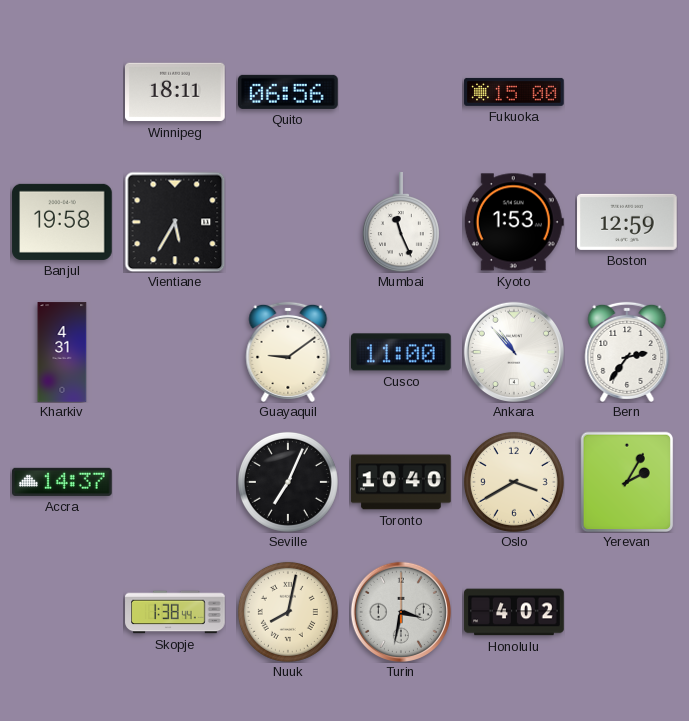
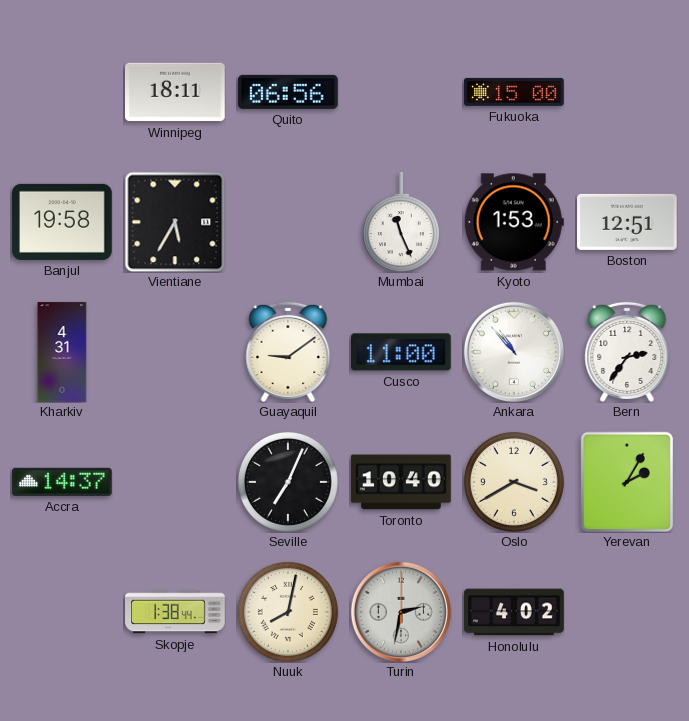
Boston: 12:59 -> 12:51 (627, 222)
Turin: 3:32 -> 2:32 (401, 612)
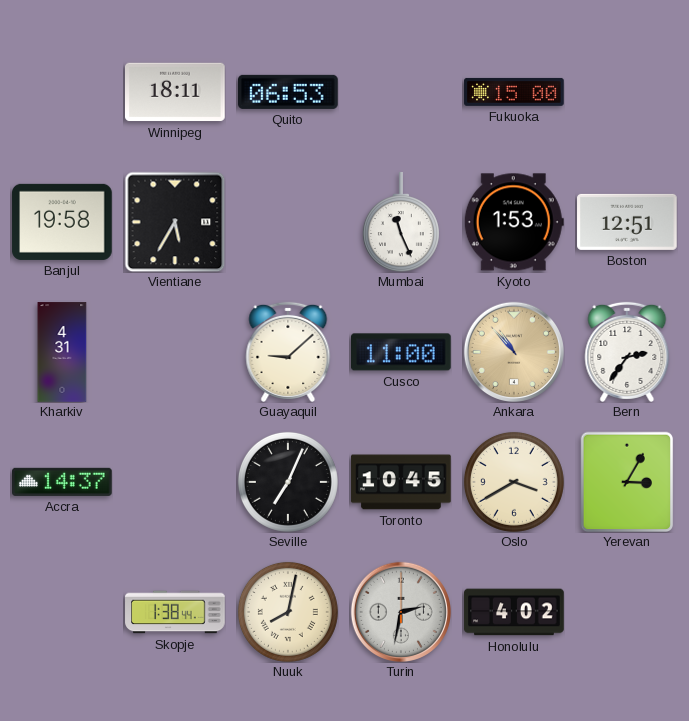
Quito: 06:56 -> 06:53 (288, 92)
Guayaquil: 9:09 -> 9:08 (288, 352)
Ankara dial: white -> champagne (514, 352)
Toronto: 10:40 -> 10:45 (401, 482)
Yerevan: 2:05 -> 3:05 (627, 482)
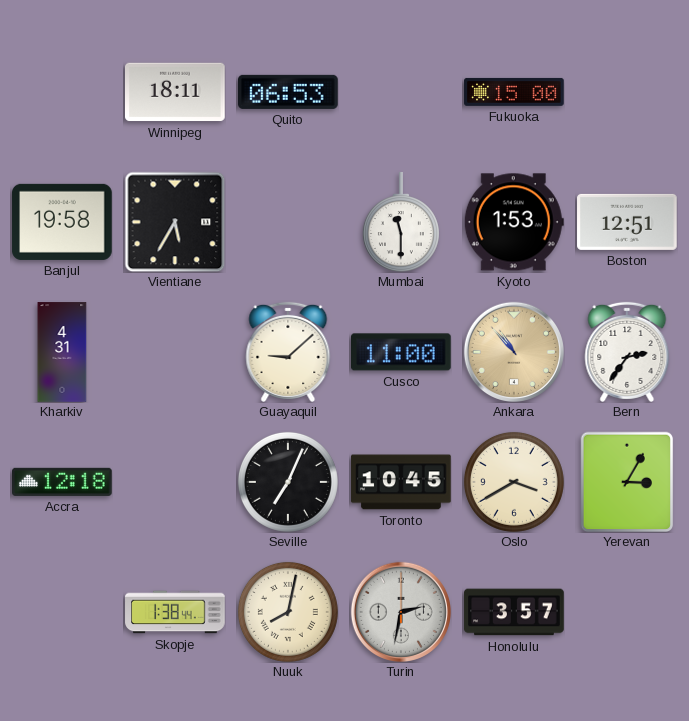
Mumbai: 11:26 -> 11:30 (401, 222)
Accra: 14:37 -> 12:18 (63, 482)
Honolulu: 4:02 -> 3:57 (514, 612)
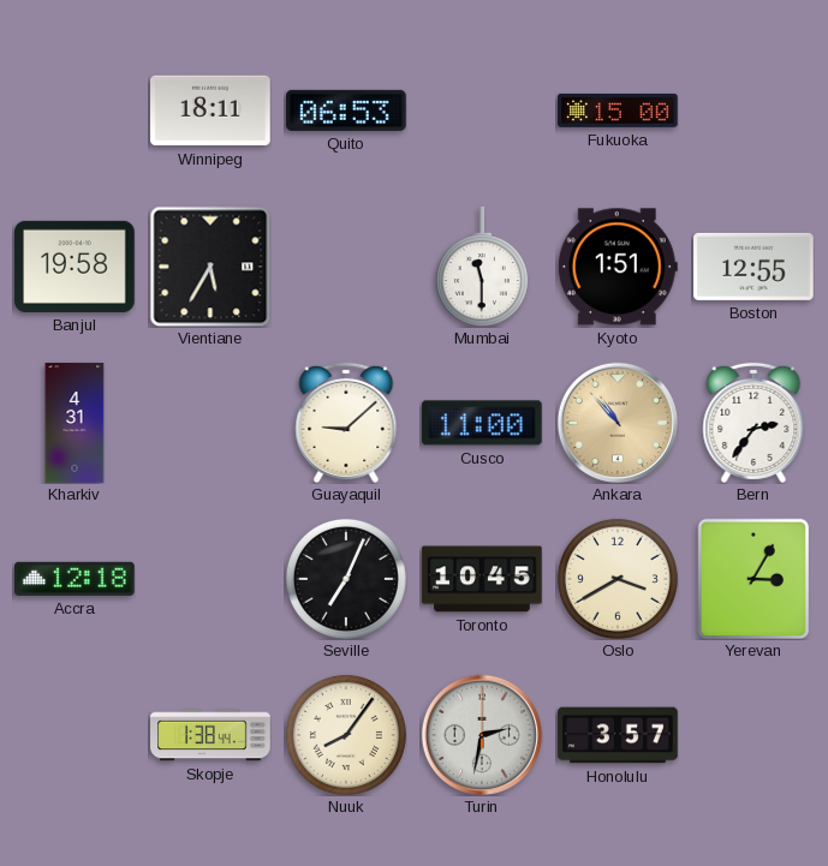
Kyoto: 1:53 -> 1:51 (618, 267)
Boston: 12:51 -> 12:55 (753, 267)
Nuuk: 8:02 -> 8:06 (346, 735)
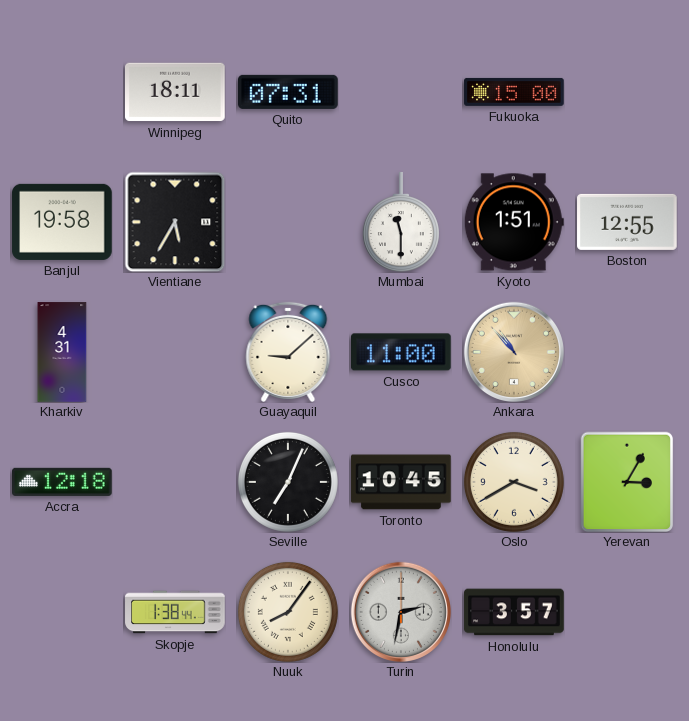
Quito: 06:53 -> 07:31 (288, 92)
Bern: 2:36 -> none (753, 423)
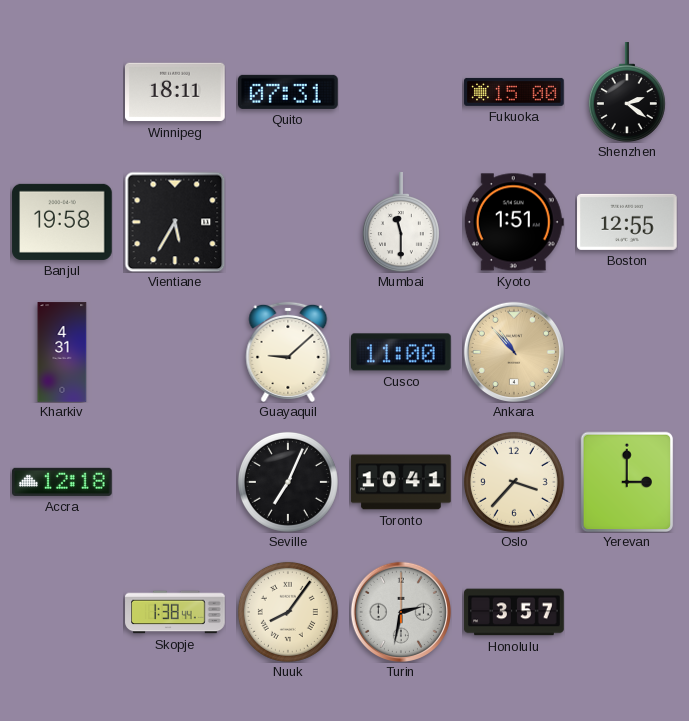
Shenzhen: none -> 2:21 (627, 92)
Toronto: 10:45 -> 10:41 (401, 482)
Oslo: 3:40 -> 3:37 (514, 482)
Yerevan: 3:05 -> 3:00 (627, 482)
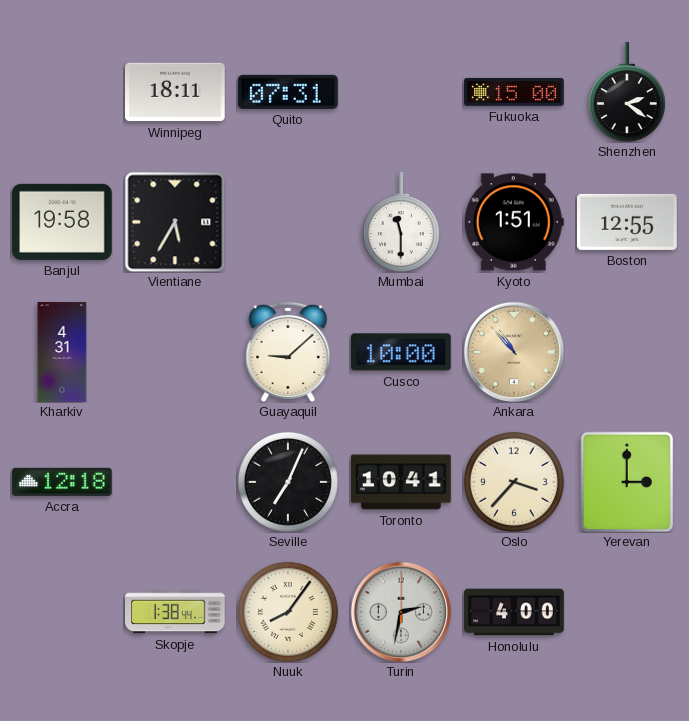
Cusco: 11:00 -> 10:00 (402, 352)
Honolulu: 3:57 -> 4:00 (514, 612)
